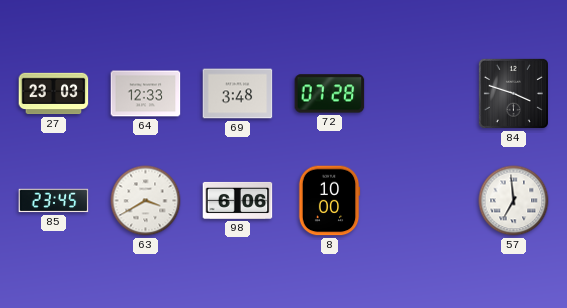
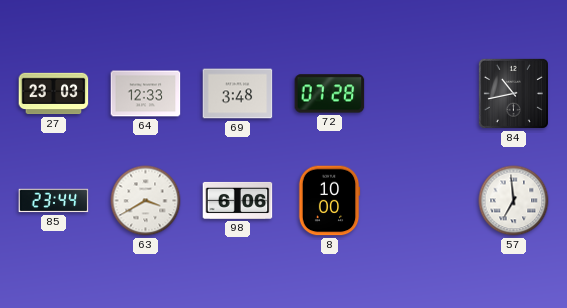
84: 3:48 -> 10:43 (513, 93)
85: 23:45 -> 23:44 (54, 201)
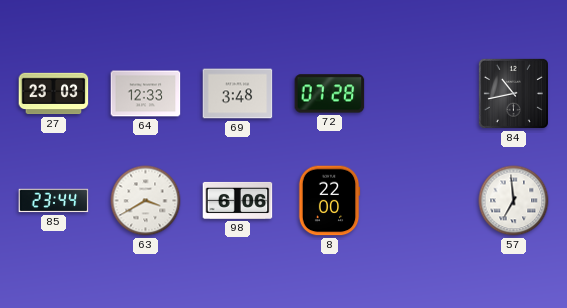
8: 10:00 -> 22:00 (329, 201)
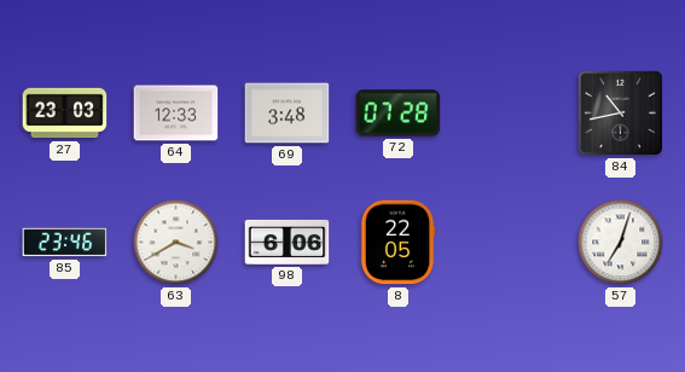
85: 23:44 -> 23:46 (65, 243)
8: 22:00 -> 22:05 (397, 243)
57: 6:59 -> 7:03 (621, 243)
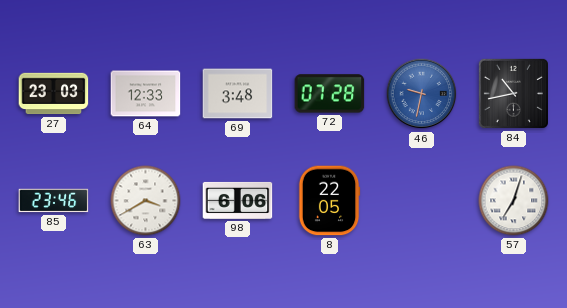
46: none -> 9:32 (422, 94)
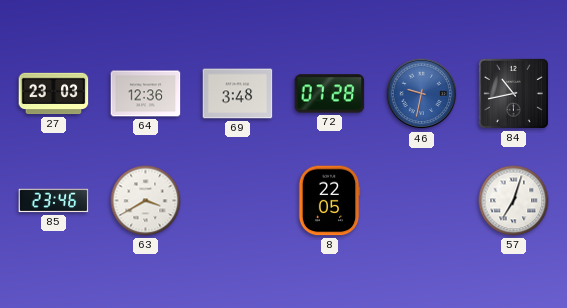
64: 12:33 -> 12:36 (146, 94)
98: 6:06 -> none (238, 200)
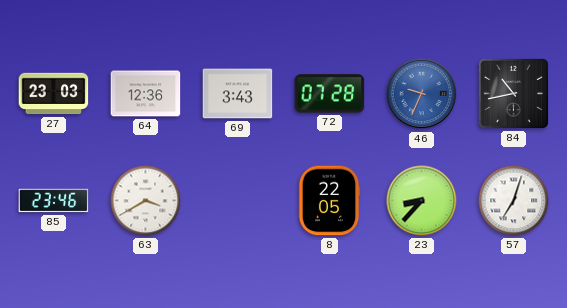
69: 3:48 -> 3:43 (238, 94)
46: 9:32 -> 9:34 (422, 94)
23: none -> 8:37 (422, 201)
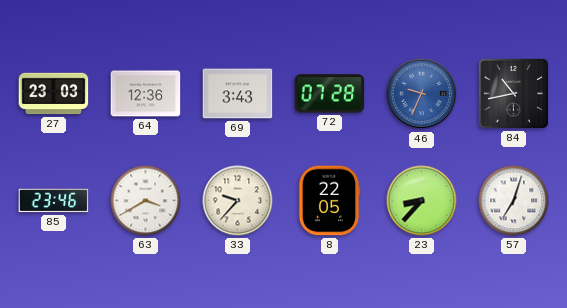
33: none -> 9:37 (238, 201)
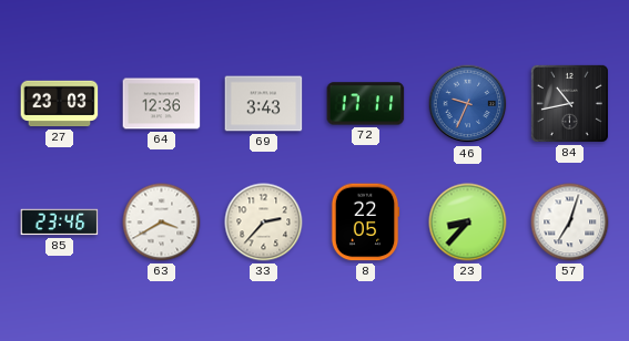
72: 07:28 -> 17:11 (366, 104)
33: 9:37 -> 2:37 (264, 223)
